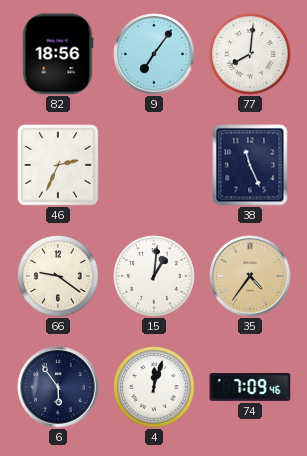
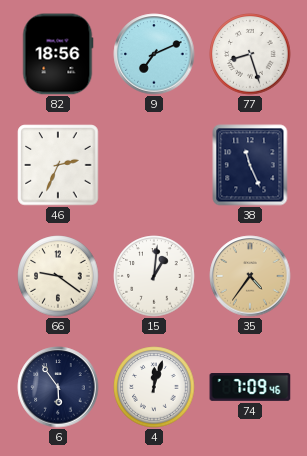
9: 7:06 -> 7:11 (154, 54)
77: 8:01 -> 8:27 (250, 54)
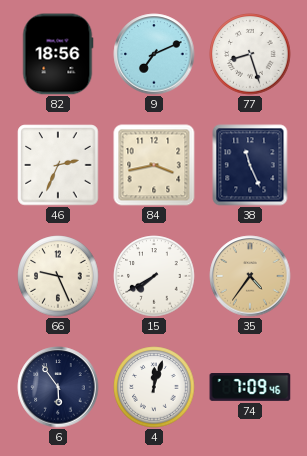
84: none -> 3:43 (154, 165)
66: 9:21 -> 9:26 (58, 276)
15: 1:01 -> 7:40 (154, 276)
